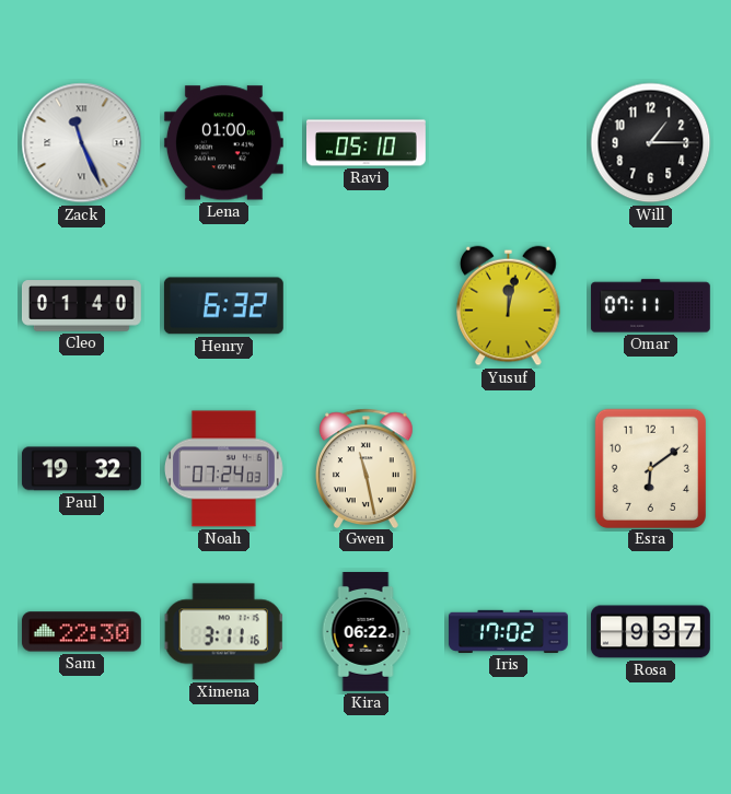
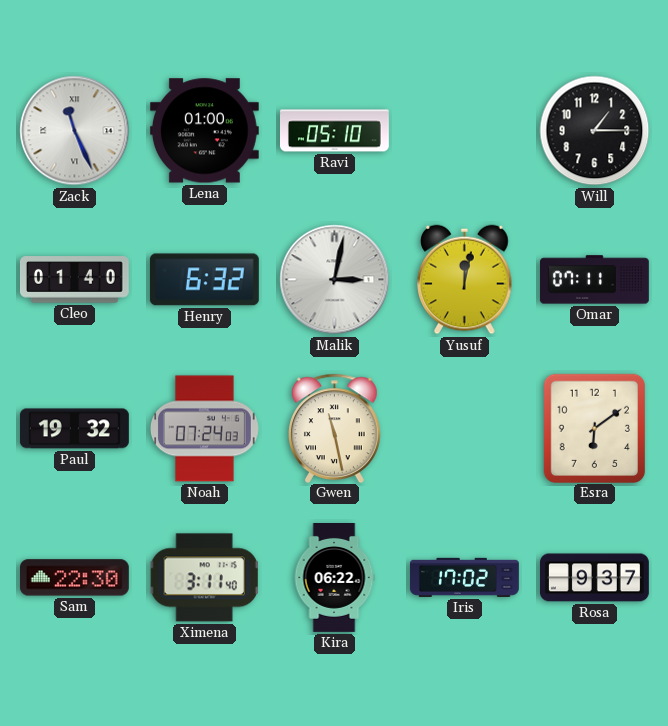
Malik: none -> 3:02 (335, 280)
Ximena: 3:11:16 -> 3:11:40 (204, 578)
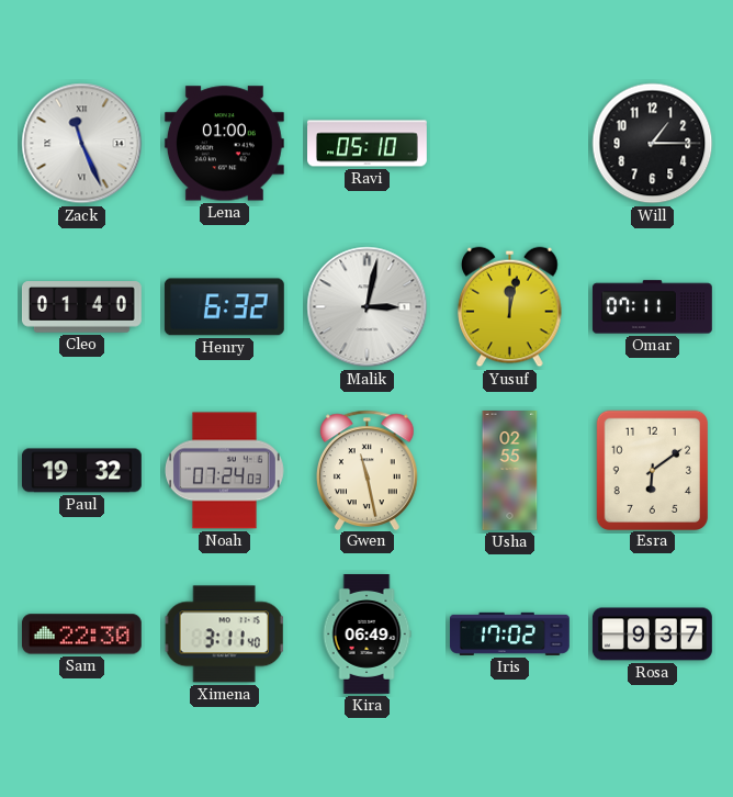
Usha: none -> 02:55 (510, 471)
Kira: 06:22 -> 06:49 (366, 635)
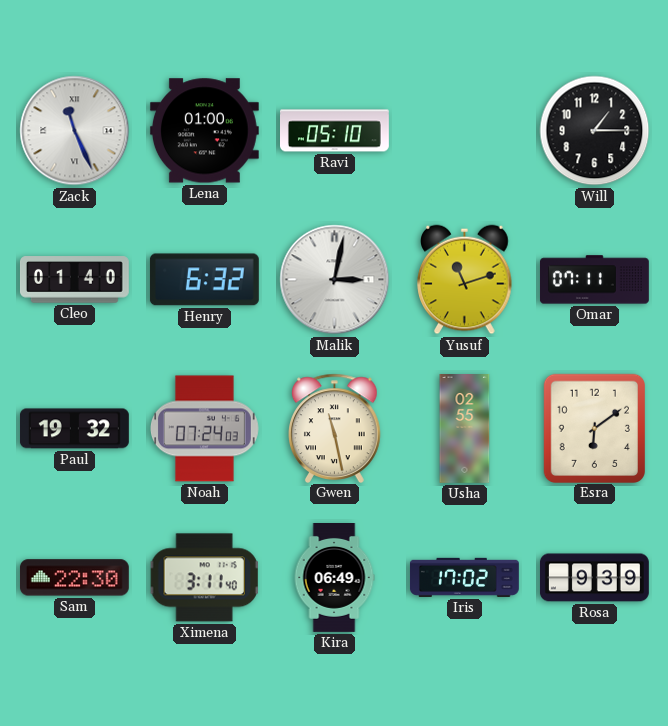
Yusuf: 12:02 -> 11:12 (465, 280)
Rosa: 9:37 -> 9:39 (595, 578)
